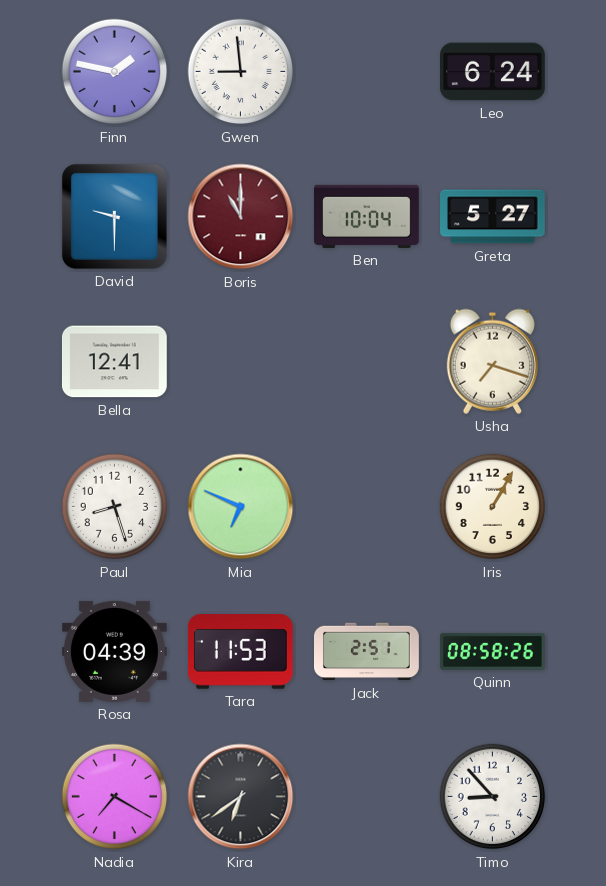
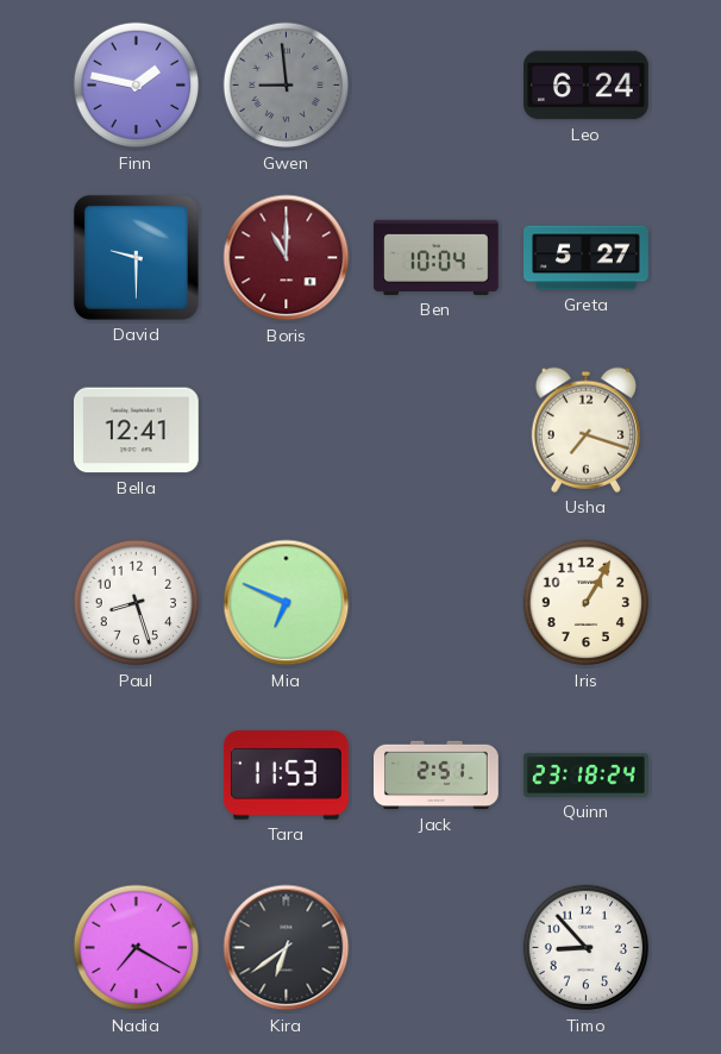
Gwen dial: white -> grey (287, 86)
Rosa: 04:39 -> none (115, 651)
Quinn: 08:58 -> 23:18 (585, 774)
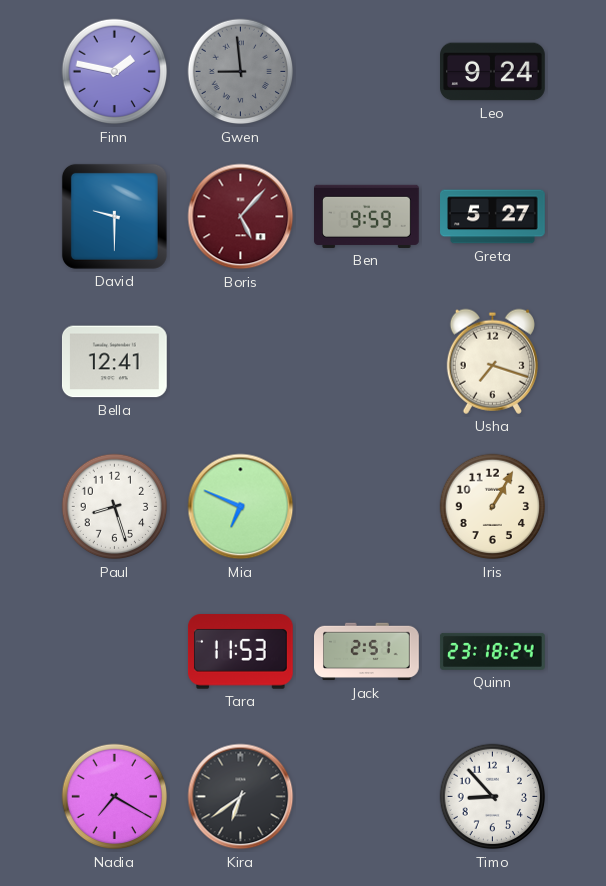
Leo: 6:24 -> 9:24 (493, 72)
Boris: 11:00 -> 5:07 (241, 217)
Ben: 10:04 -> 9:59 (367, 216)
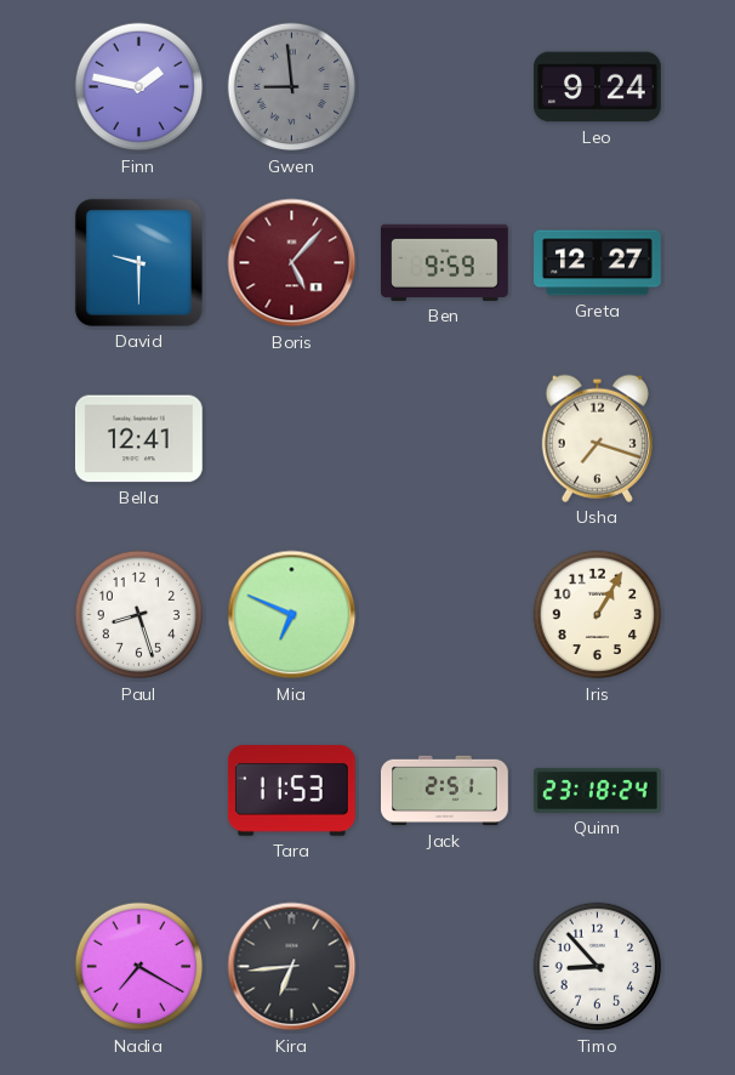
Greta: 5:27 -> 12:27 (598, 263)
Kira: 6:39 -> 6:44 (292, 967)
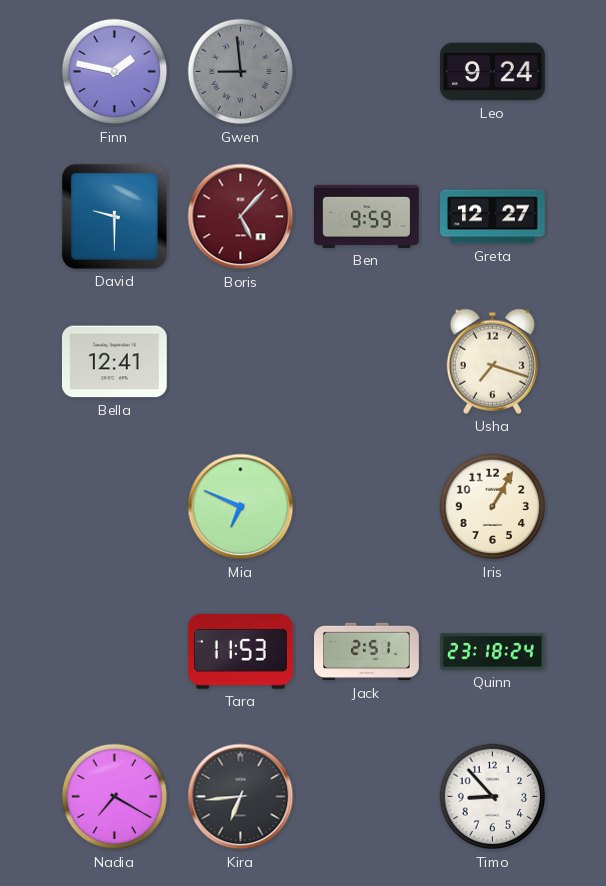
Paul: 8:27 -> none (139, 615)
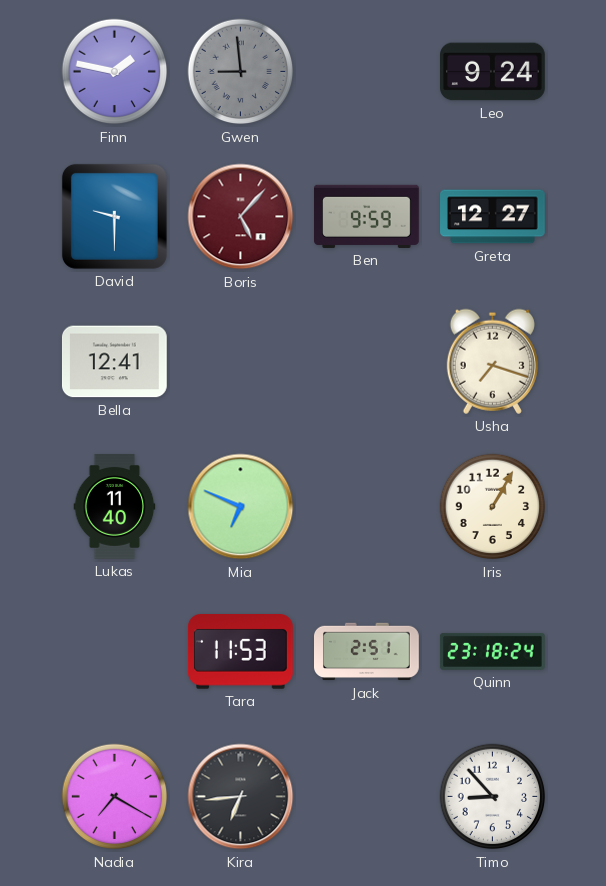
Lukas: none -> 11:40 (115, 507)
